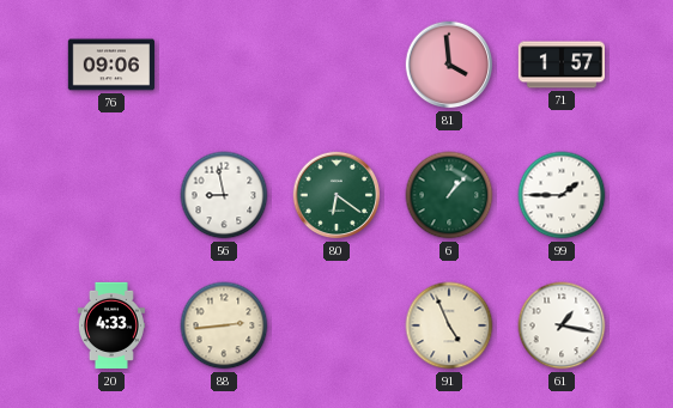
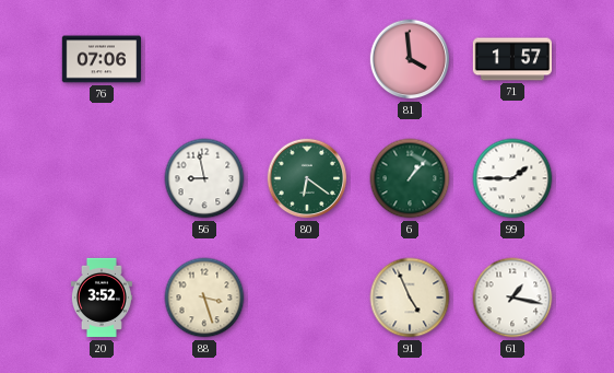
76: 09:06 -> 07:06 (101, 59)
20: 4:33 -> 3:52 (102, 298)
88: 2:44 -> 3:27 (204, 298)
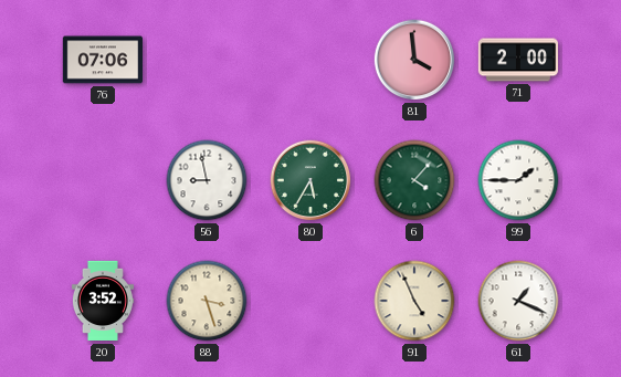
71: 1:57 -> 2:00 (517, 60)
80: 6:21 -> 5:35 (310, 180)
6: 1:07 -> 4:07 (414, 180)
61: 1:17 -> 1:19 (518, 301)
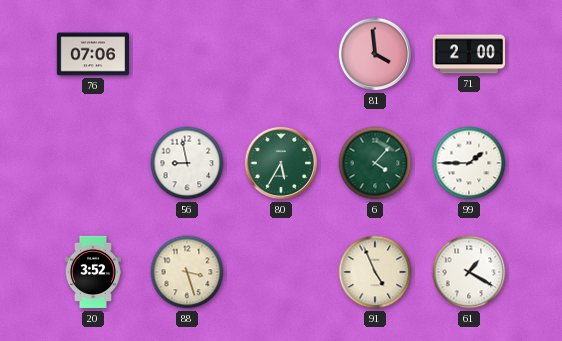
61: 1:19 -> 1:20 (469, 272)
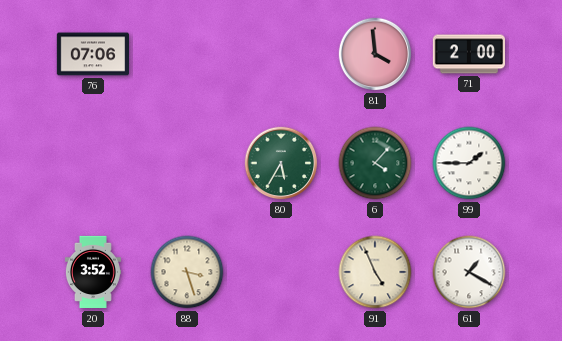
56: 8:58 -> none (187, 163)
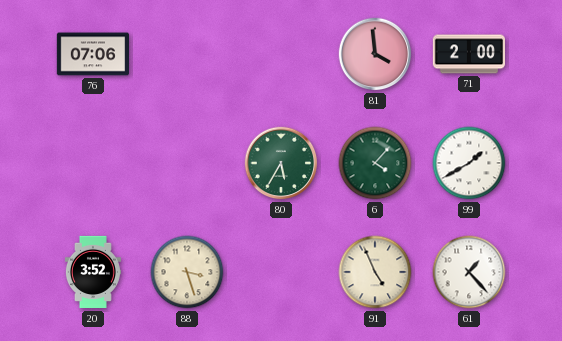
99: 1:45 -> 1:40 (469, 163)
61: 1:20 -> 1:23 (469, 272)
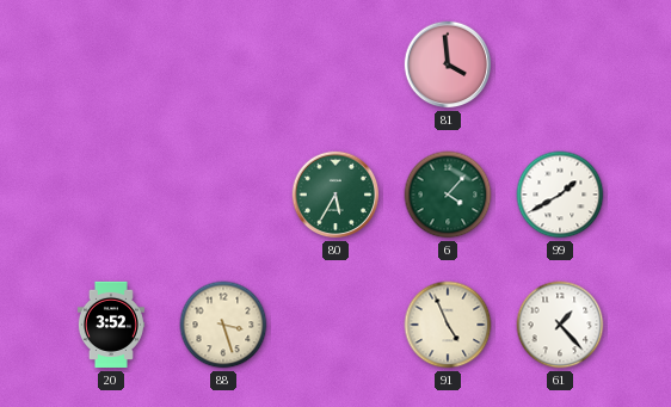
76: 07:06 -> none (92, 54)
71: 2:00 -> none (468, 54)
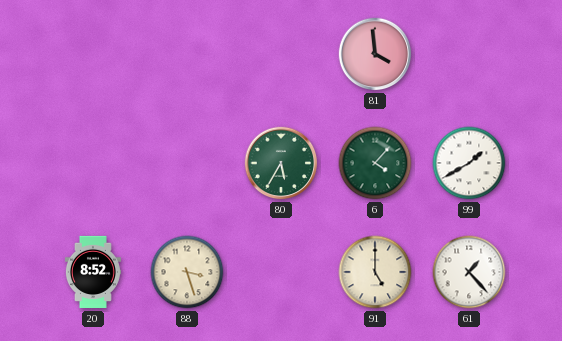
20: 3:52 -> 8:52 (93, 272)
91: 4:56 -> 5:00 (375, 272)
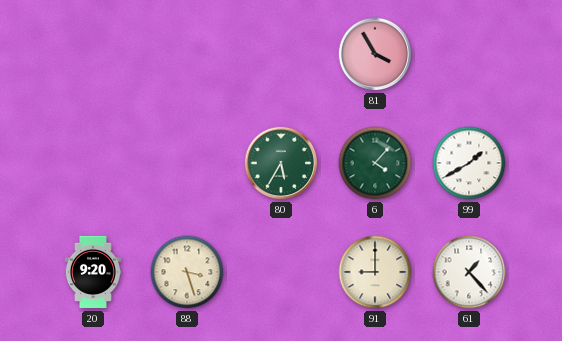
81: 3:59 -> 3:55 (375, 54)
20: 8:52 -> 9:20 (93, 272)
91: 5:00 -> 9:00 (375, 272)
